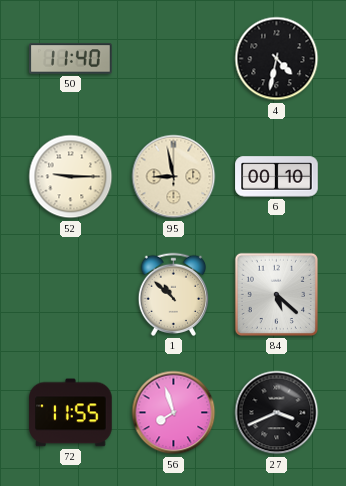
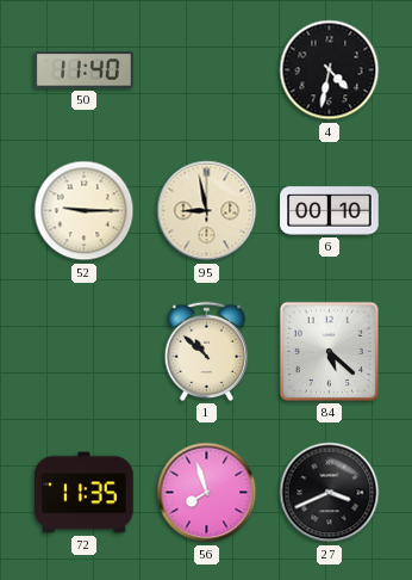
72: 11:55 -> 11:35 (85, 493)
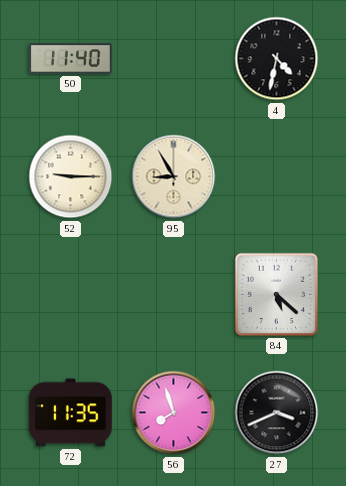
95: 8:58 -> 8:55 (174, 177)
6: 00:10 -> none (330, 211)
1: 10:52 -> none (206, 351)
